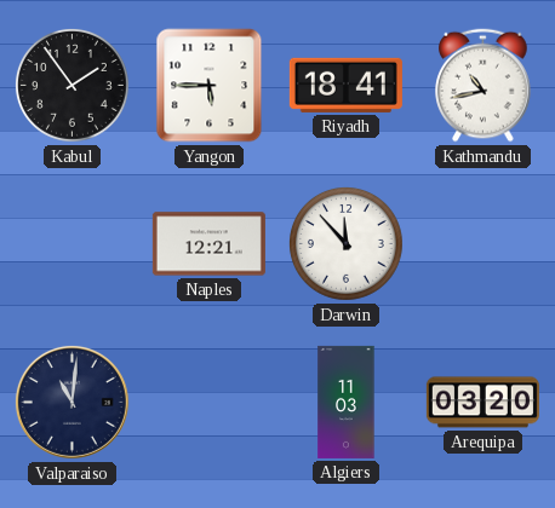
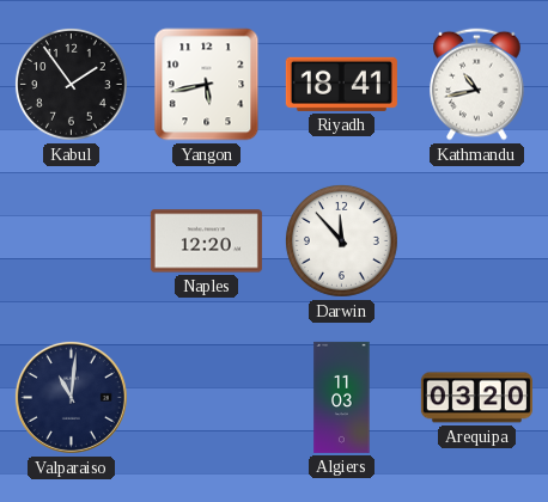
Yangon: 5:45 -> 5:43 (207, 85)
Naples: 12:21 -> 12:20 (206, 241)
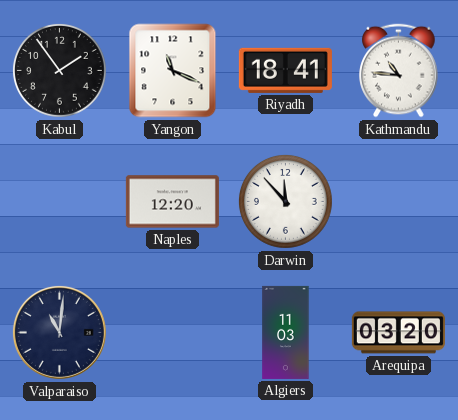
Yangon: 5:43 -> 11:19 (173, 71)
Kathmandu: 10:43 -> 10:46 (399, 71)
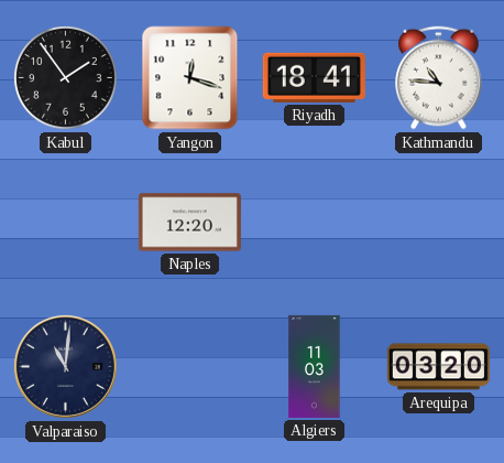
Yangon: 11:19 -> 12:18 (190, 78)
Darwin: 11:53 -> none (285, 201)
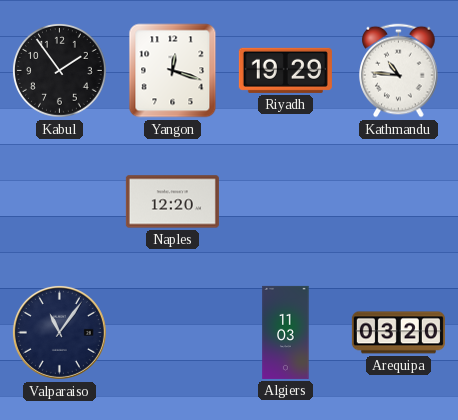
Riyadh: 18:41 -> 19:29 (285, 70)
Valparaiso: 11:01 -> 11:06 (59, 332)
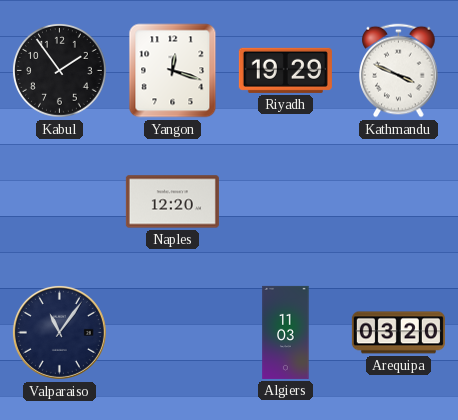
Kathmandu: 10:46 -> 3:49 (399, 71)
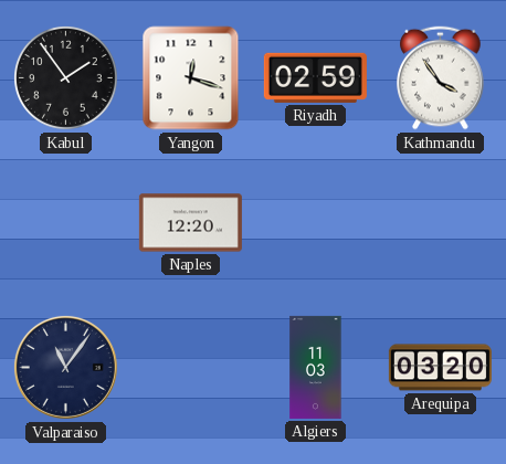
Riyadh: 19:29 -> 02:59 (315, 77)
Kathmandu: 3:49 -> 3:54 (441, 78)
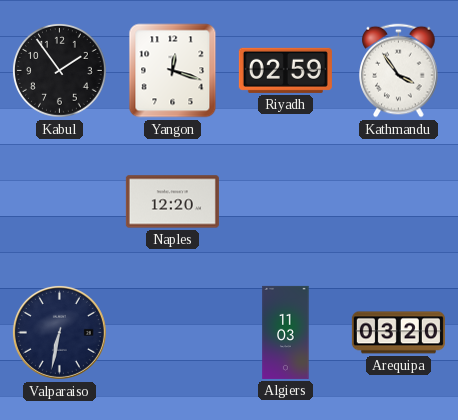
Valparaiso: 11:06 -> 6:32 (59, 332)
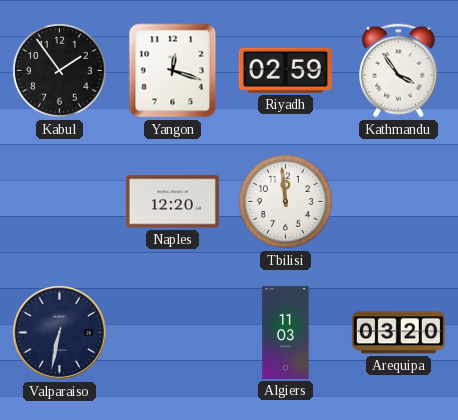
Tbilisi: none -> 11:59 (285, 201)
